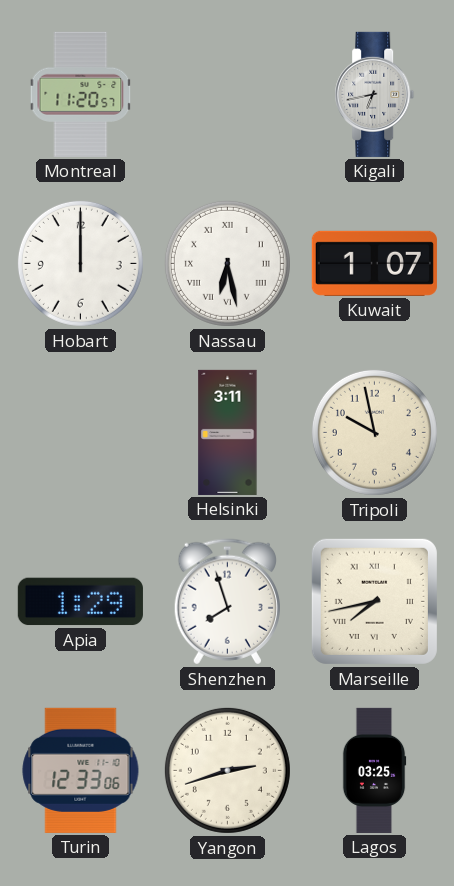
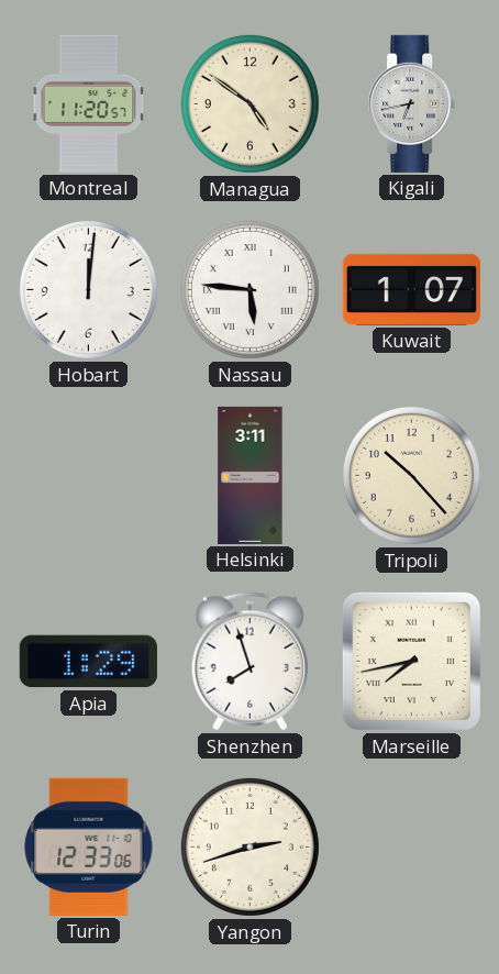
Managua: none -> 4:51 (249, 103)
Hobart: 12:00 -> 12:01 (88, 289)
Nassau: 6:28 -> 5:46 (249, 289)
Tripoli: 9:58 -> 10:23 (411, 475)
Lagos: 03:25 -> none (374, 770)
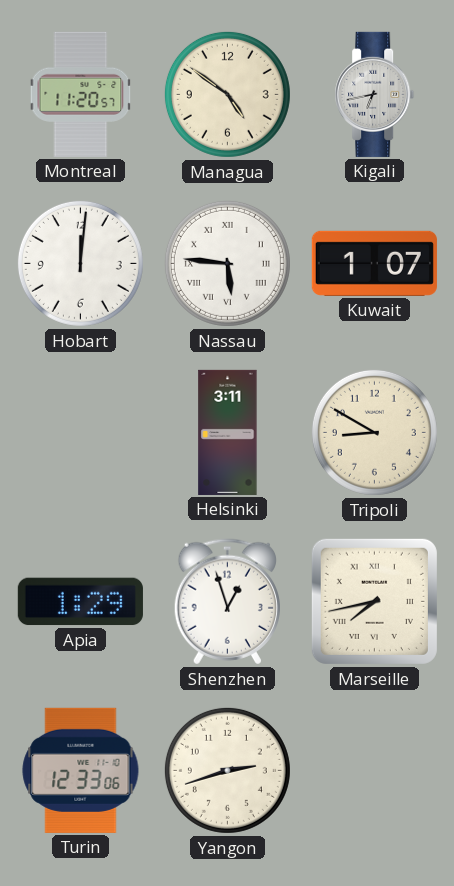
Tripoli: 10:23 -> 8:50 (374, 432)
Shenzhen: 7:57 -> 12:57 (227, 602)
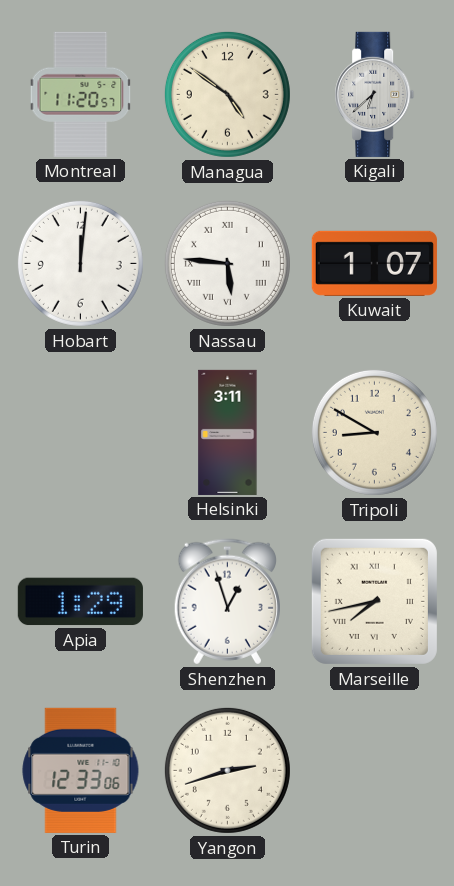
Kigali: 6:43 -> 6:38 (375, 94)
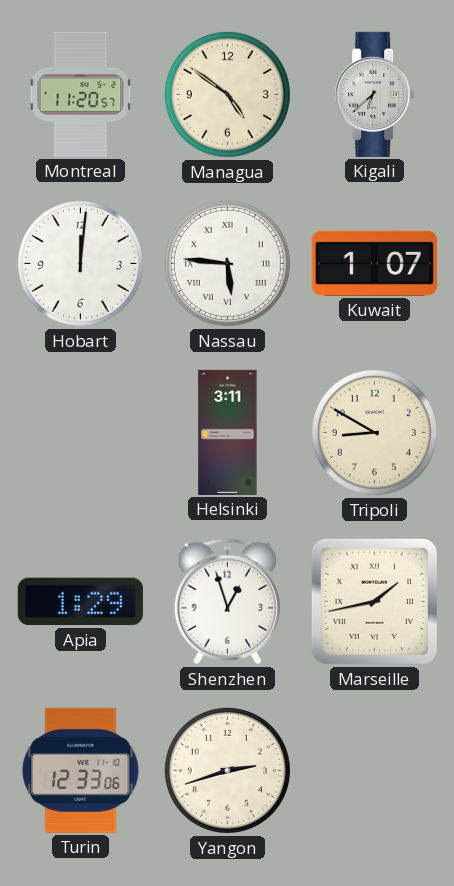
Marseille: 7:43 -> 1:43 (374, 601)
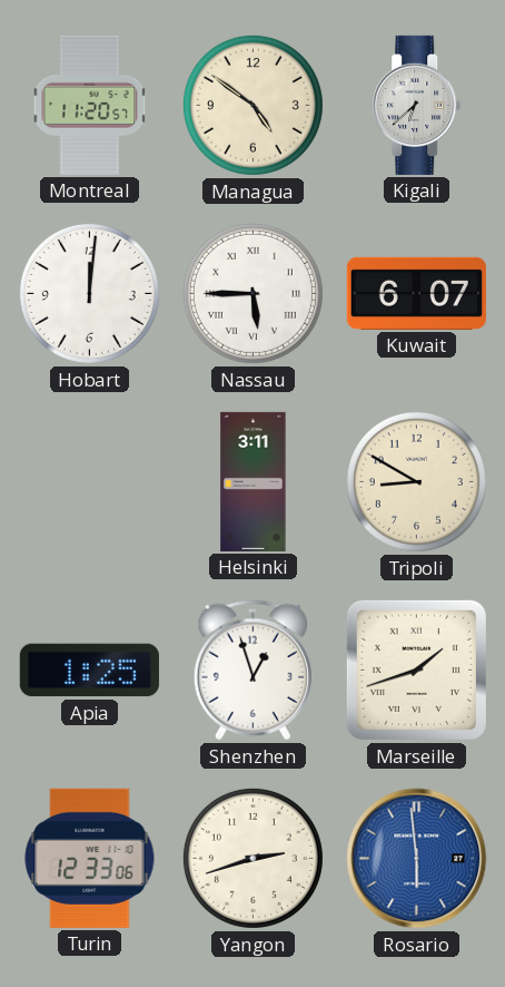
Nassau: 5:46 -> 5:45 (253, 293)
Kuwait: 1:07 -> 6:07 (416, 293)
Apia: 1:29 -> 1:25 (89, 671)
Marseille: 1:43 -> 1:42 (416, 670)
Rosario: none -> 5:59 (417, 859)
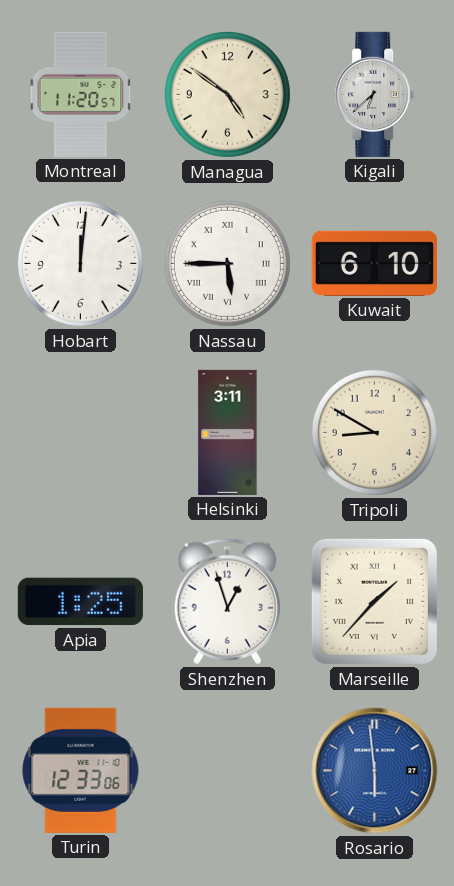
Kuwait: 6:07 -> 6:10 (374, 263)
Marseille: 1:42 -> 1:37 (374, 601)
Yangon: 2:42 -> none (253, 858)
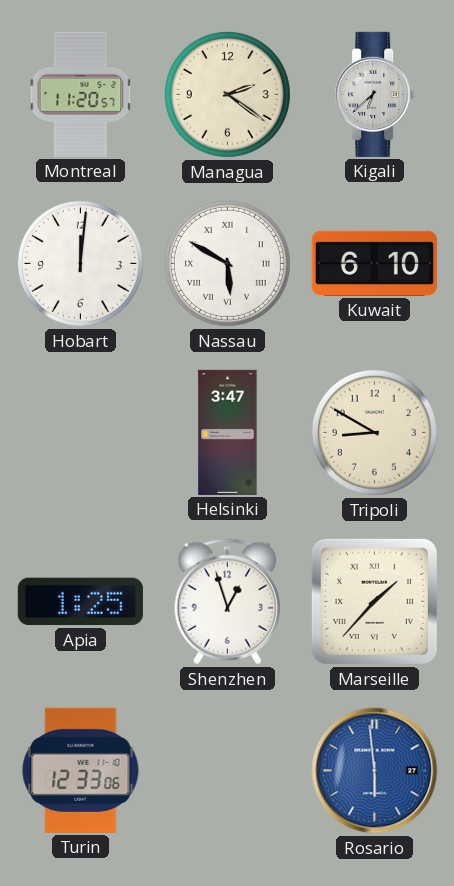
Managua: 4:51 -> 2:21 (227, 94)
Nassau: 5:45 -> 5:50 (227, 263)
Helsinki: 3:11 -> 3:47 (228, 432)
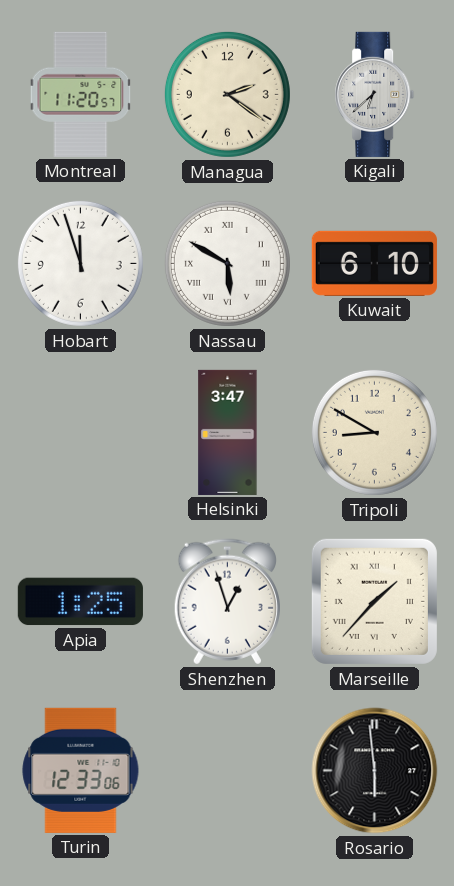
Hobart: 12:01 -> 11:57 (80, 263)
Rosario dial: blue -> black (375, 771)
